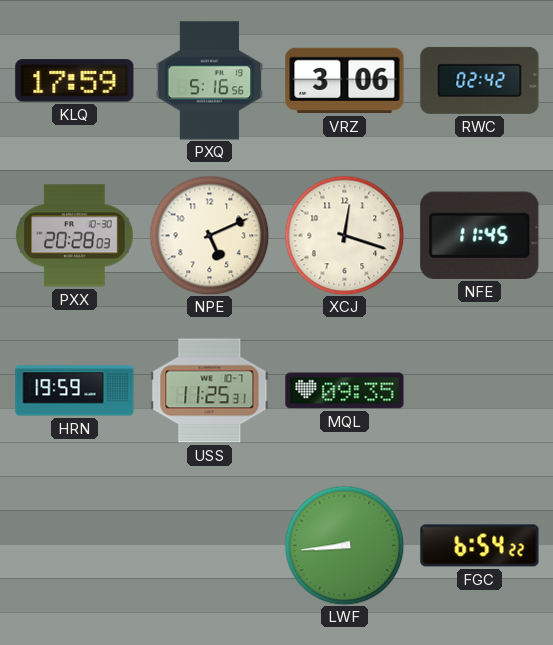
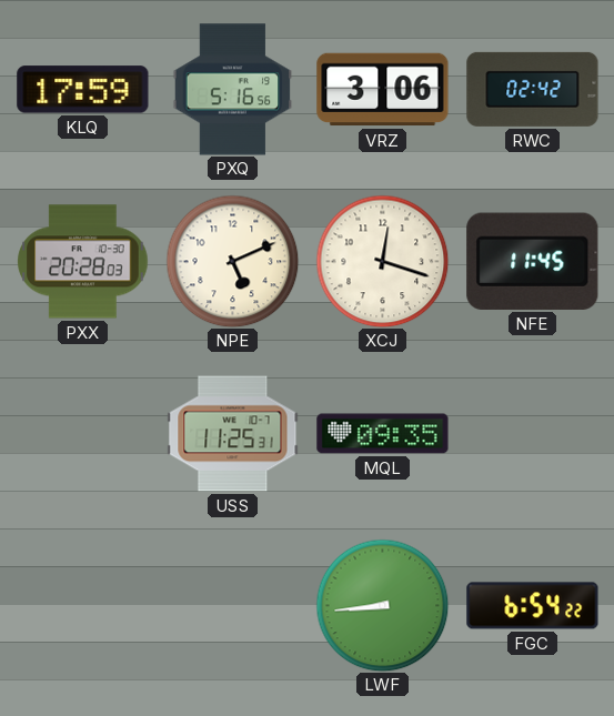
HRN: 19:59 -> none (75, 391)
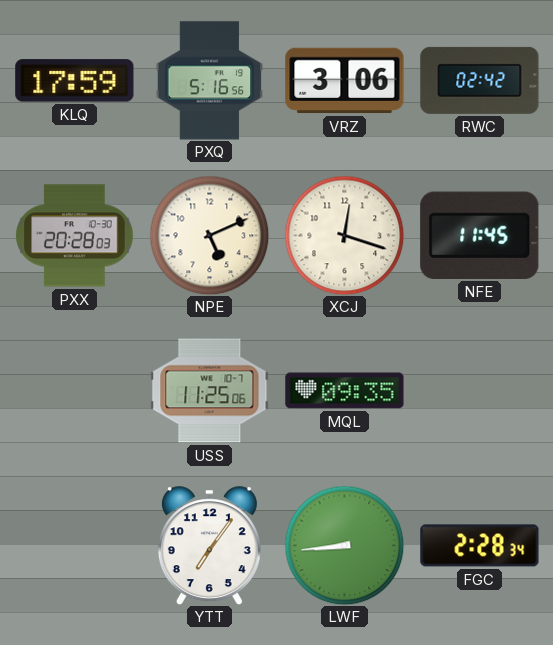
USS: 11:25:31 -> 11:25:06 (210, 391)
YTT: none -> 7:06 (209, 546)
FGC: 6:54 -> 2:28 (480, 546)
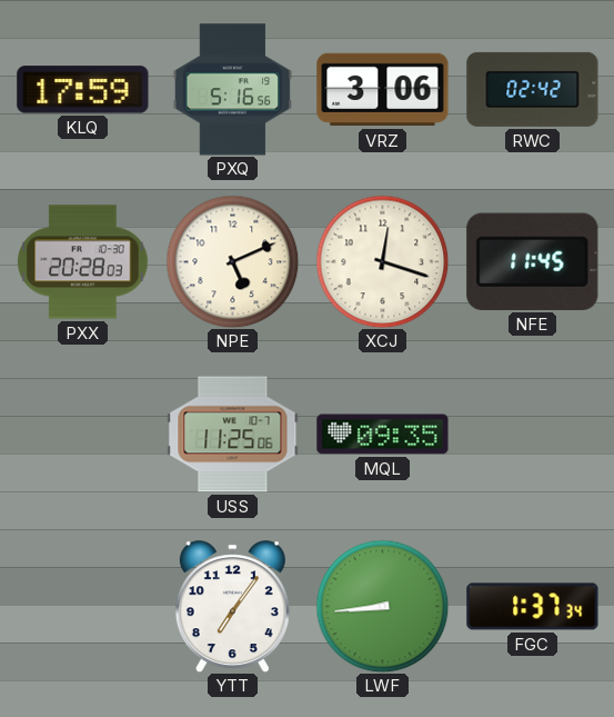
FGC: 2:28 -> 1:37 (533, 607)
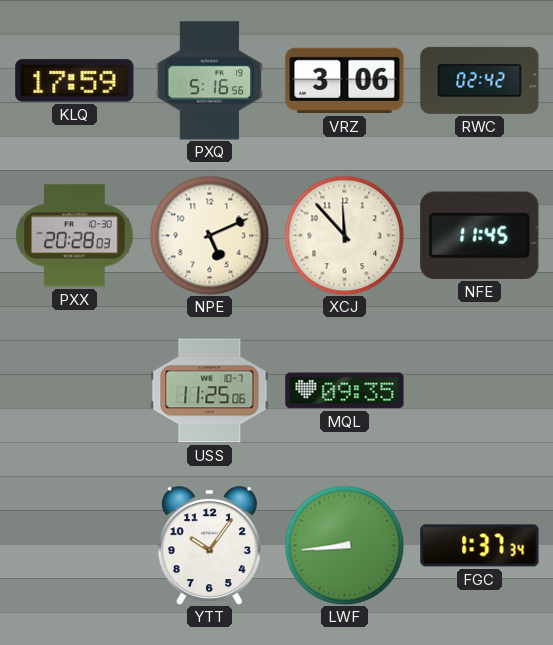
XCJ: 12:18 -> 11:53 (344, 235)
YTT: 7:06 -> 10:06 (209, 546)
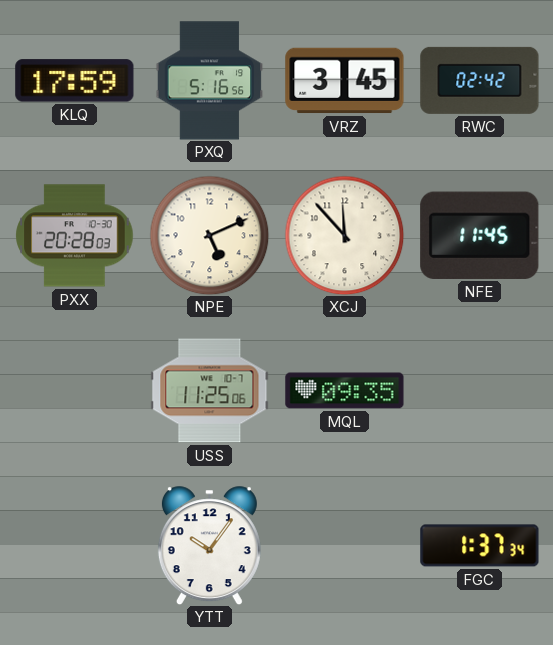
VRZ: 3:06 -> 3:45 (345, 81)
LWF: 8:44 -> none (344, 545)
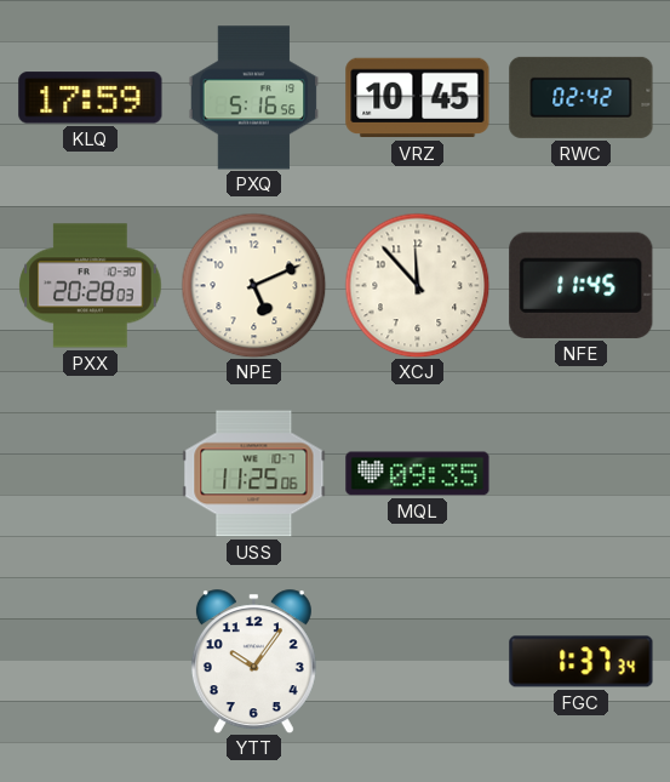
VRZ: 3:45 -> 10:45 (418, 98)
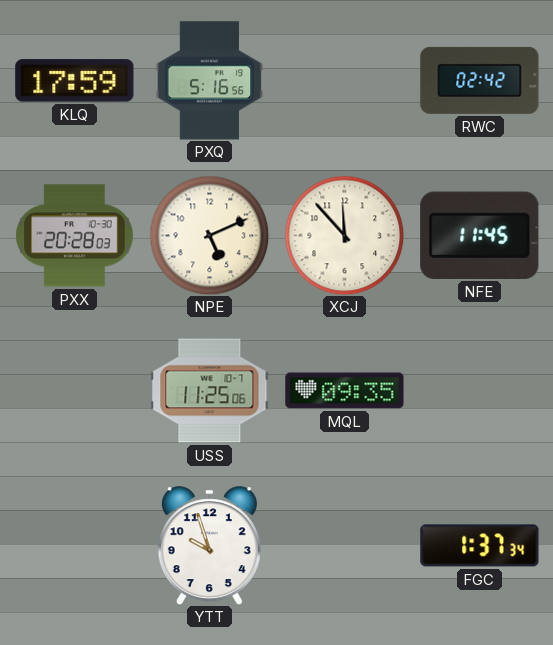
VRZ: 10:45 -> none (418, 98)
YTT: 10:06 -> 9:57 (209, 546)
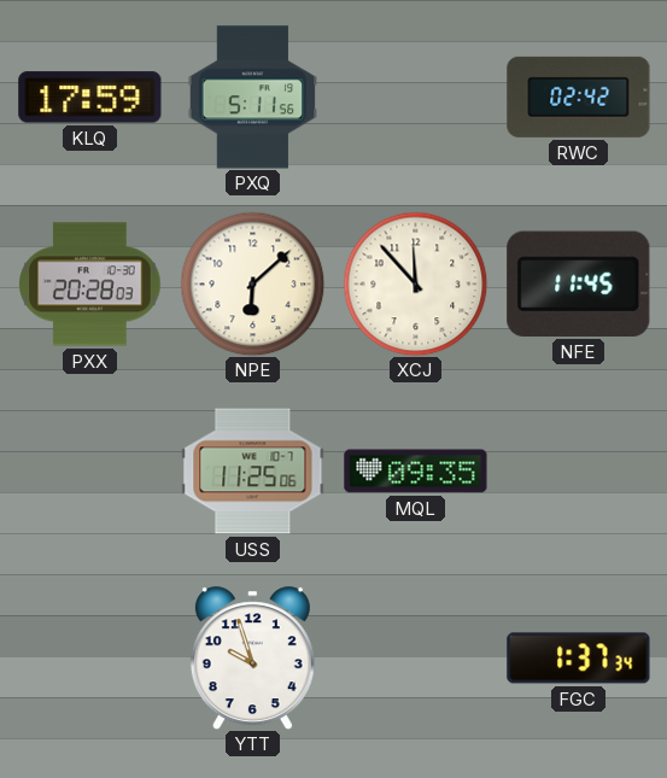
PXQ: 5:16 -> 5:11 (253, 98)
NPE: 5:11 -> 6:08 (252, 283)
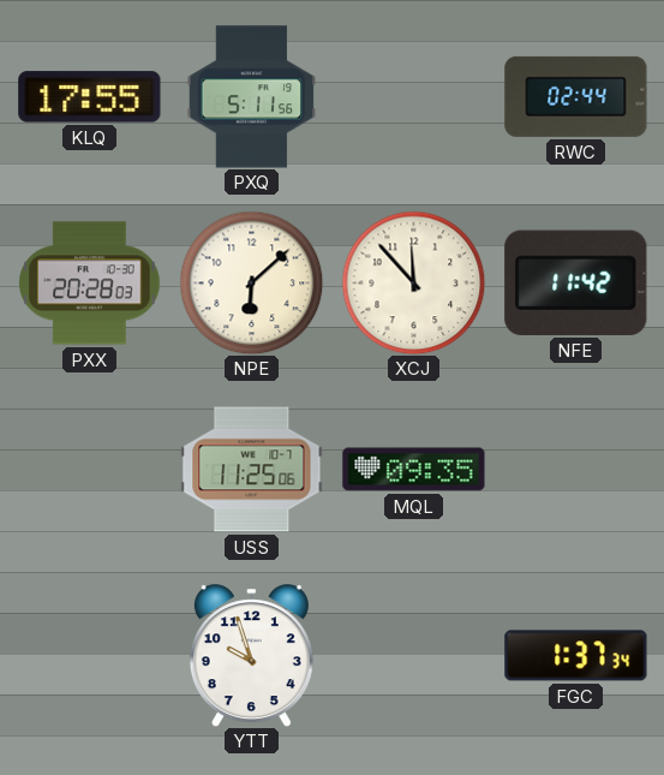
KLQ: 17:59 -> 17:55 (90, 97)
RWC: 02:42 -> 02:44 (576, 96)
NFE: 11:45 -> 11:42 (576, 282)
